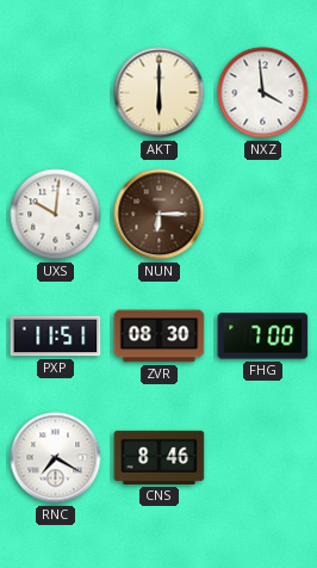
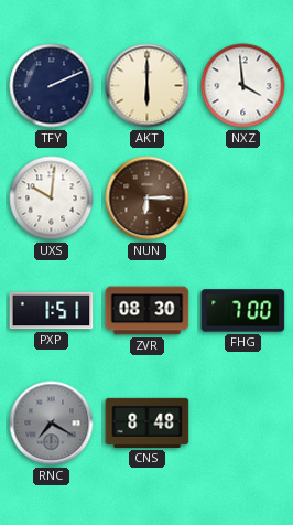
TFY: none -> 2:11 (52, 86)
PXP: 11:51 -> 1:51 (52, 311)
RNC dial: white -> grey (52, 424)
CNS: 8:46 -> 8:48 (148, 422)
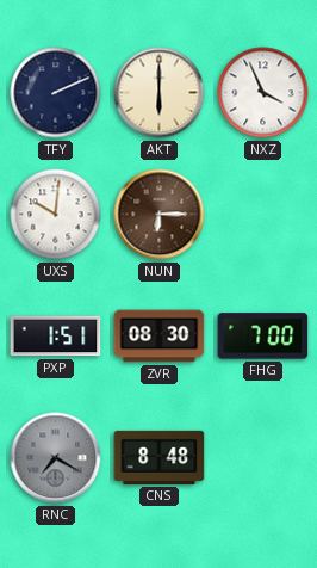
NXZ: 3:59 -> 3:56 (263, 93)
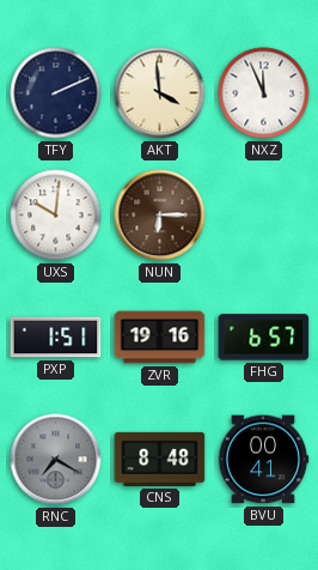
AKT: 6:00 -> 3:59 (160, 93)
NXZ: 3:56 -> 11:56 (264, 93)
ZVR: 08:30 -> 19:16 (160, 338)
FHG: 7:00 -> 6:57 (264, 338)
BVU: none -> 00:41 (263, 460)
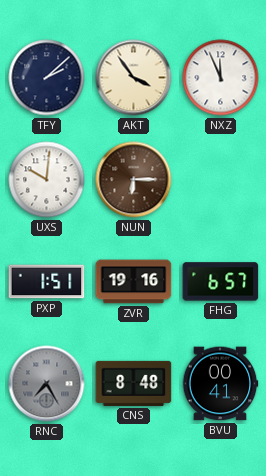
TFY: 2:11 -> 2:08 (47, 78)
AKT: 3:59 -> 3:54 (134, 78)
RNC: 7:20 -> 7:25 (47, 384)
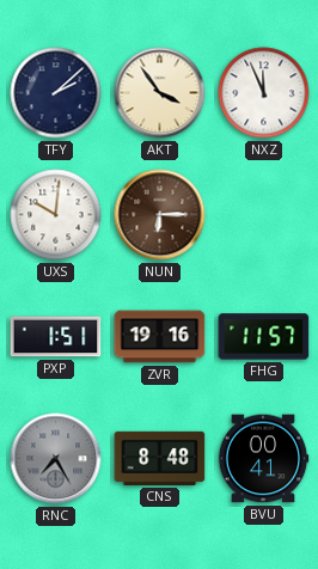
FHG: 6:57 -> 11:57 (264, 337)
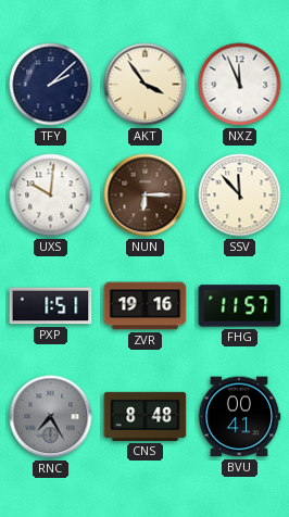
SSV: none -> 11:53 (240, 196)
